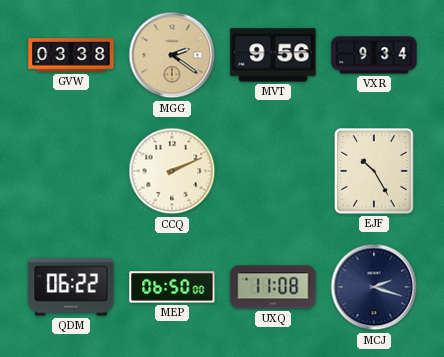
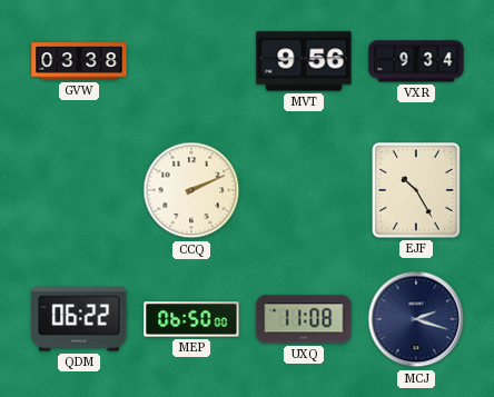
MGG: 2:21 -> none (172, 55)
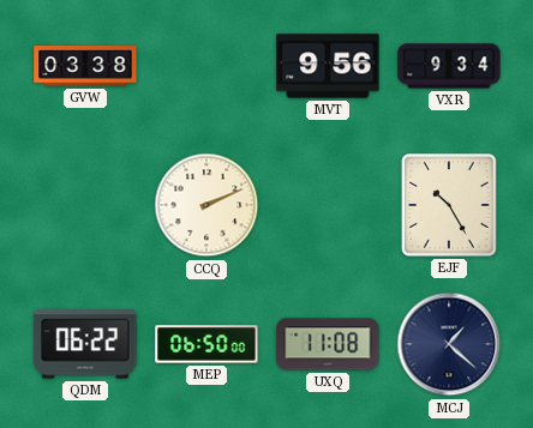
MCJ: 2:18 -> 1:22 (449, 344)
